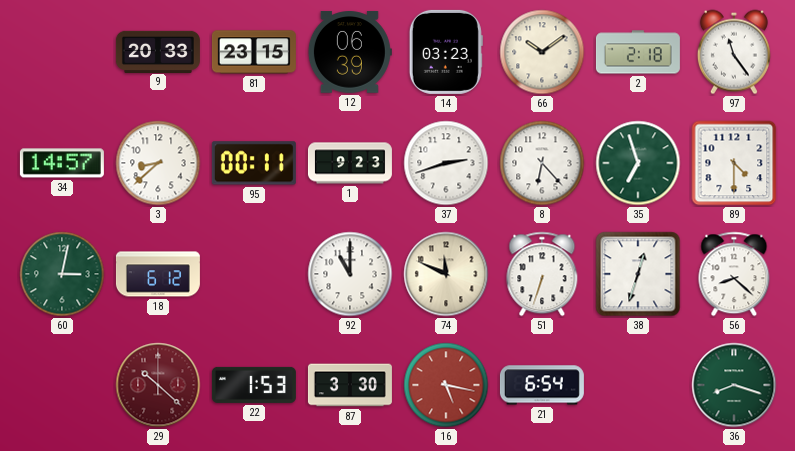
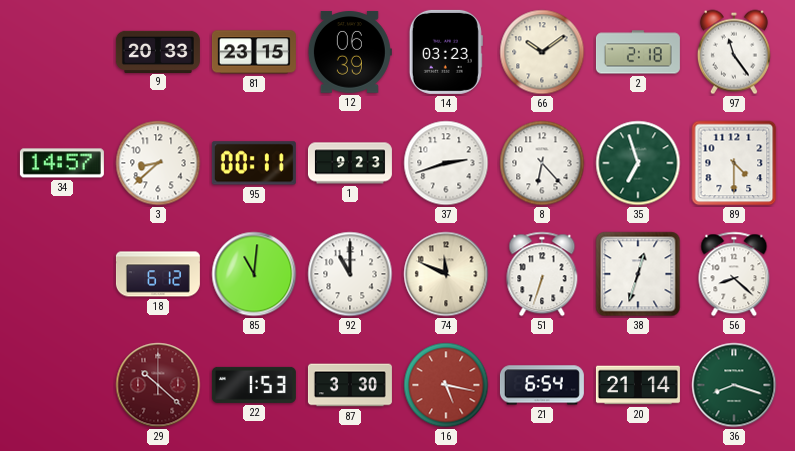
60: 3:02 -> none (62, 274)
85: none -> 11:01 (254, 274)
20: none -> 21:14 (638, 385)
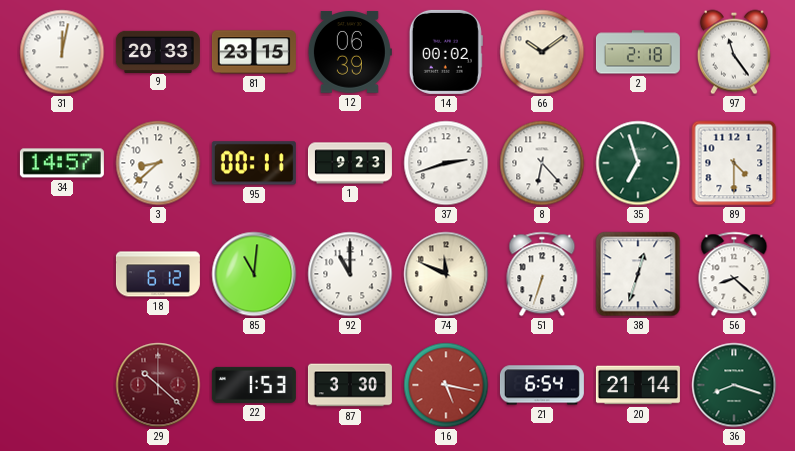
31: none -> 12:02 (62, 52)
14: 03:23 -> 00:02 (446, 52)
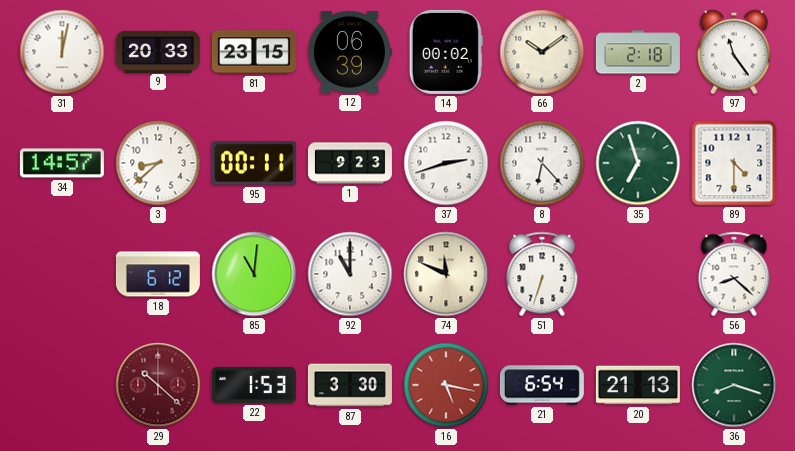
38: 12:33 -> none (638, 274)
20: 21:14 -> 21:13 (638, 385)
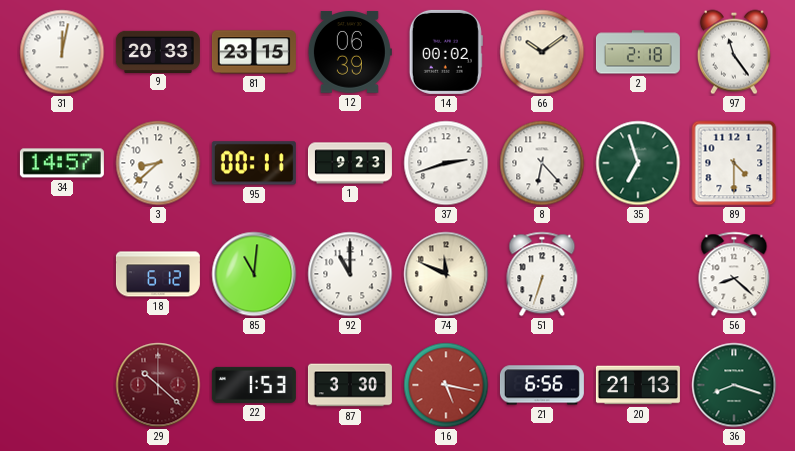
21: 6:54 -> 6:56 (542, 385)
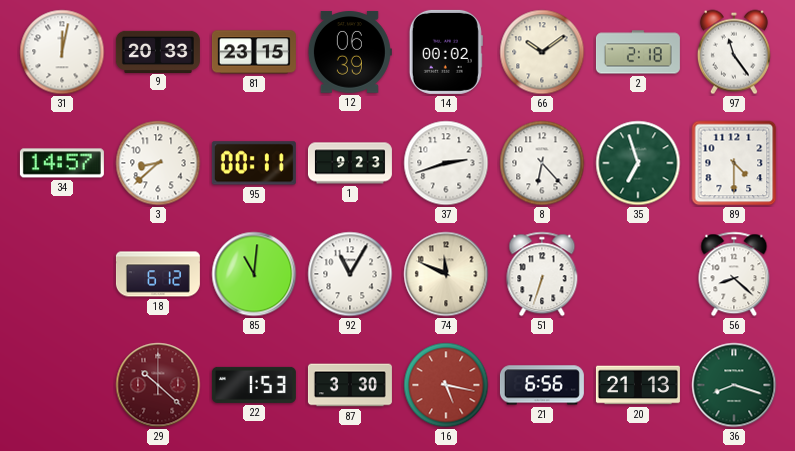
92: 11:00 -> 11:05 (350, 274)
